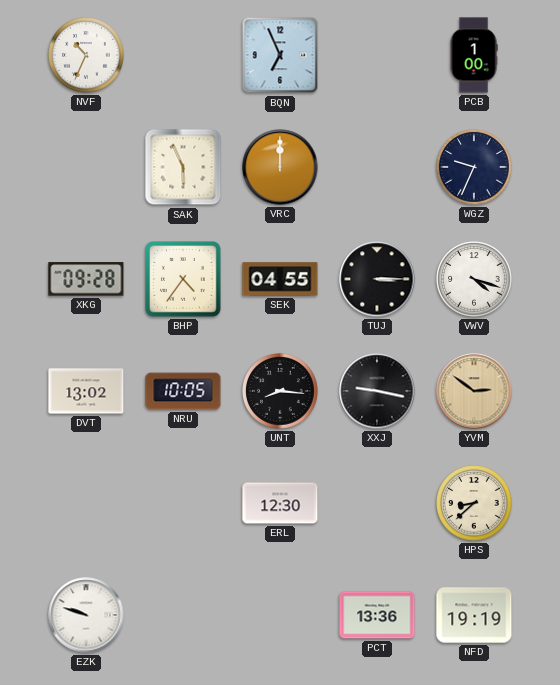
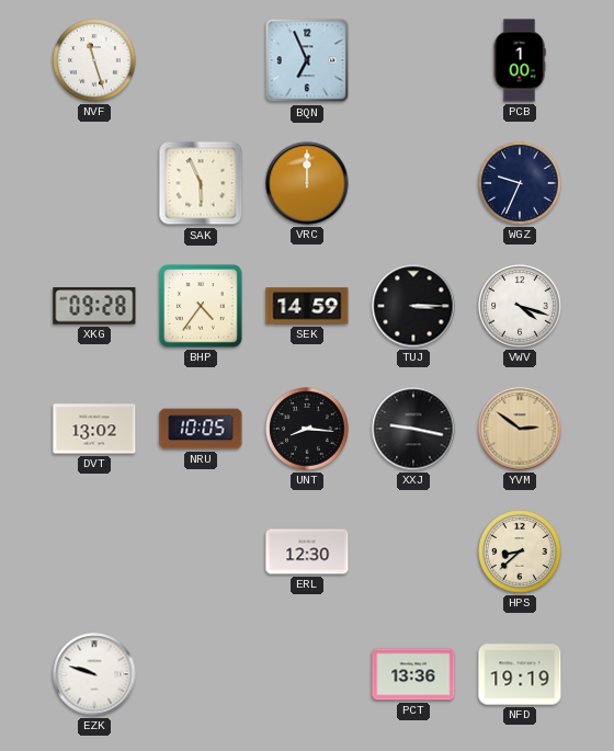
NVF: 10:34 -> 11:27 (94, 60)
SEK: 04:55 -> 14:59 (307, 306)
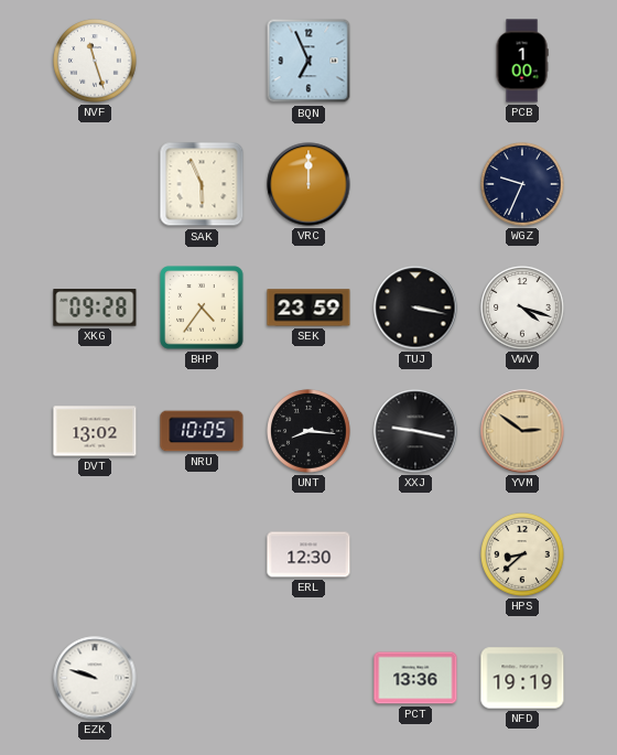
SEK: 14:59 -> 23:59 (308, 308)
TUJ: 3:15 -> 3:17 (415, 308)
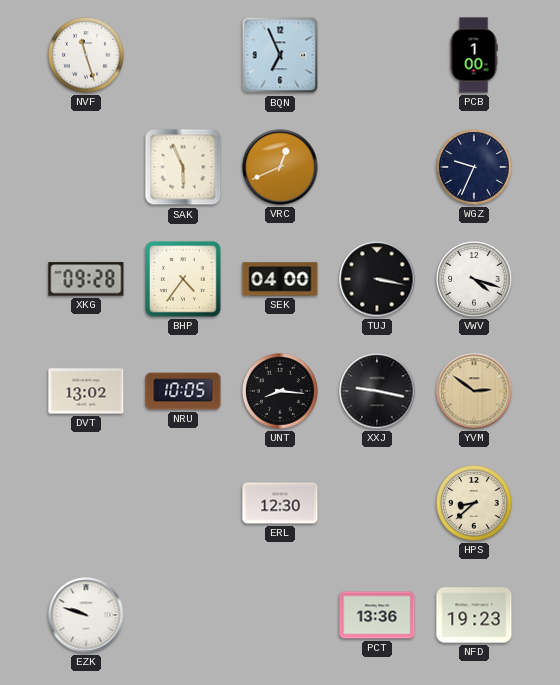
VRC: 12:00 -> 12:41 (280, 167)
SEK: 23:59 -> 04:00 (280, 279)
NFD: 19:19 -> 19:23 (474, 615)
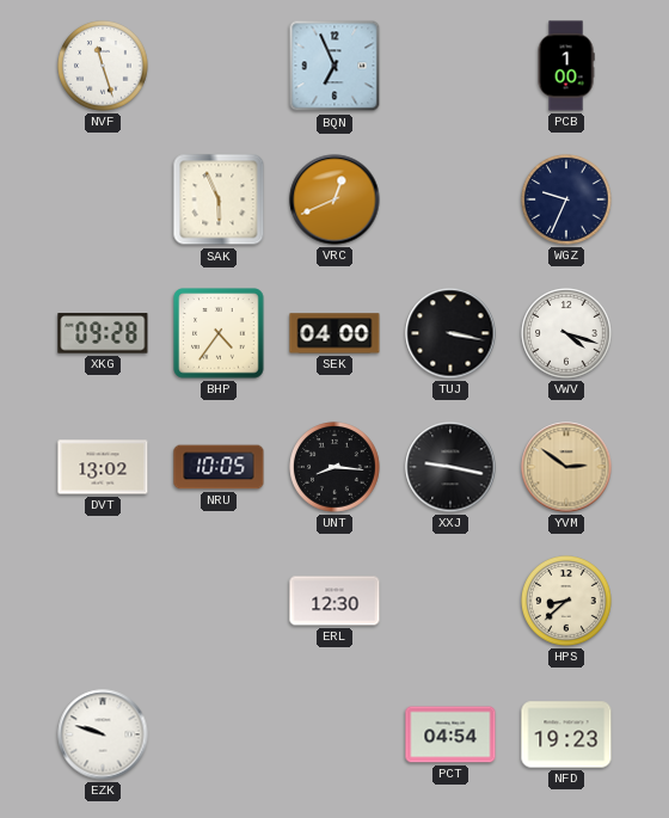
PCT: 13:36 -> 04:54 (450, 734)
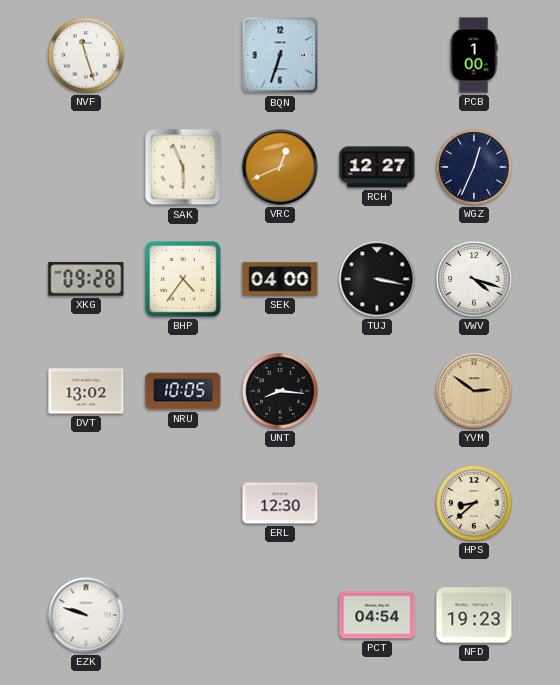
BQN: 6:56 -> 6:33 (280, 55)
RCH: none -> 12:27 (377, 167)
WGZ: 9:34 -> 12:34 (474, 167)
XXJ: 9:17 -> none (450, 467)
